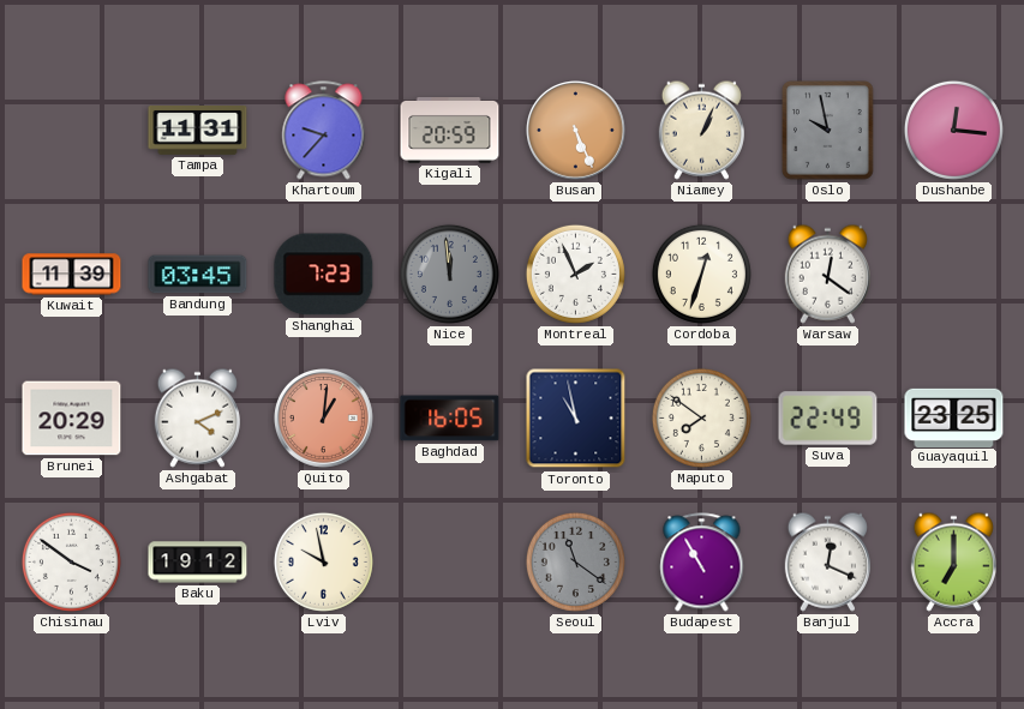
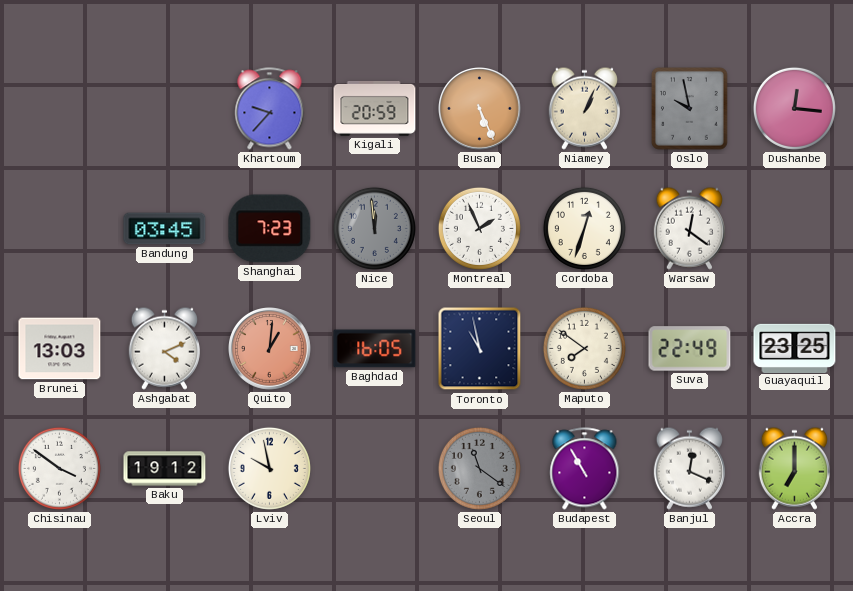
Tampa: 11:31 -> none (198, 131)
Kuwait: 11:39 -> none (72, 275)
Brunei: 20:29 -> 13:03 (60, 349)
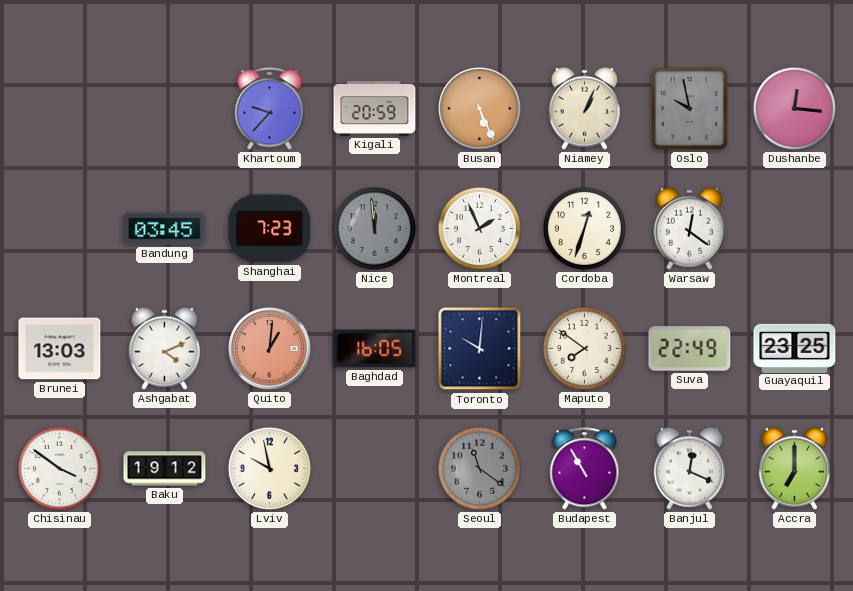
Toronto: 10:58 -> 10:01 (480, 349)
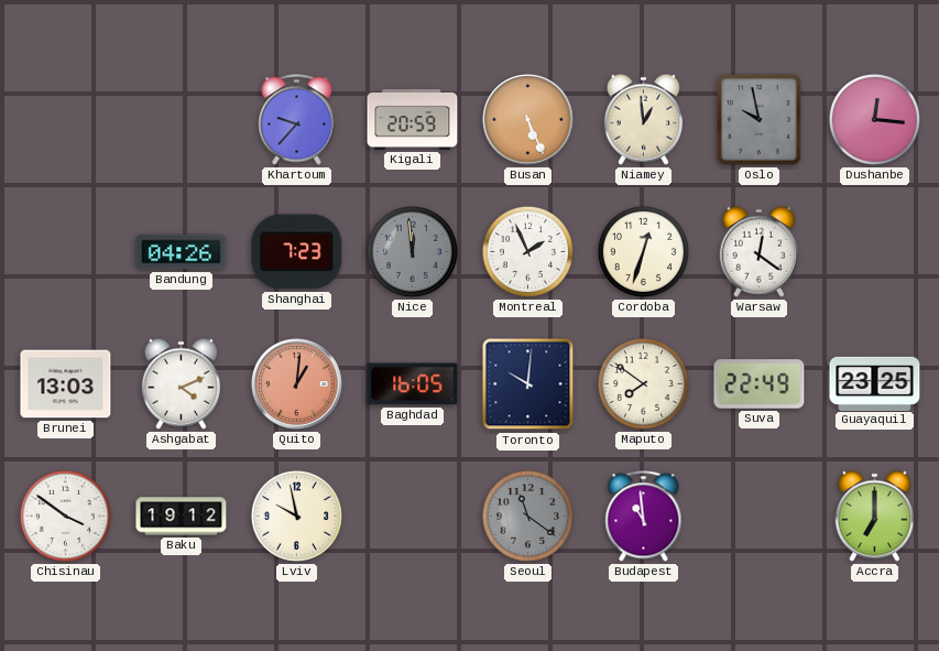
Niamey: 1:04 -> 12:59 (643, 119)
Bandung: 03:45 -> 04:26 (182, 252)
Budapest: 10:55 -> 10:59 (644, 517)
Banjul: 12:19 -> none (689, 468)
